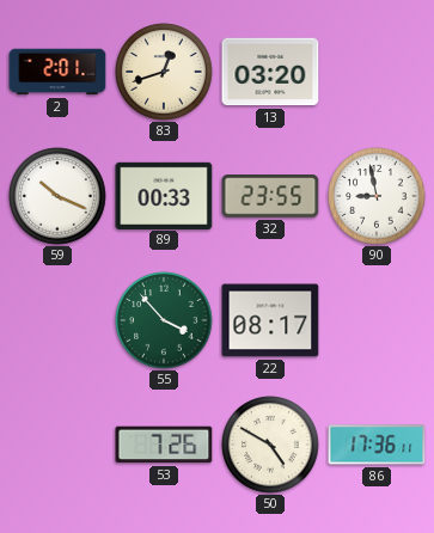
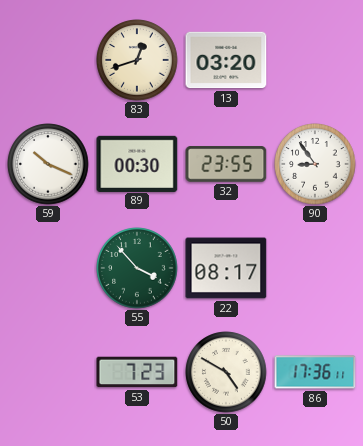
2: 2:01 -> none (57, 72)
89: 00:33 -> 00:30 (137, 163)
90: 8:58 -> 8:54 (315, 164)
53: 7:26 -> 7:23 (137, 372)
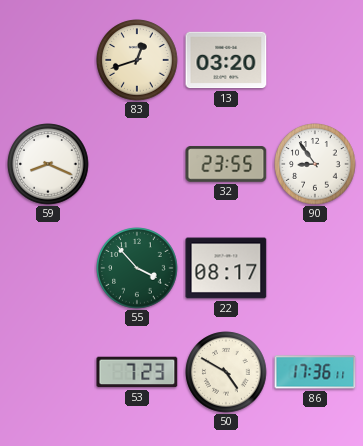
59: 10:19 -> 8:19 (48, 164)
89: 00:30 -> none (137, 163)
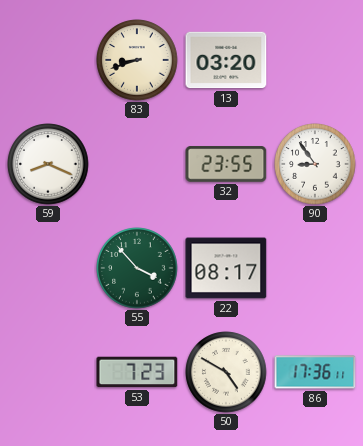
83: 12:42 -> 8:42 (137, 60)
